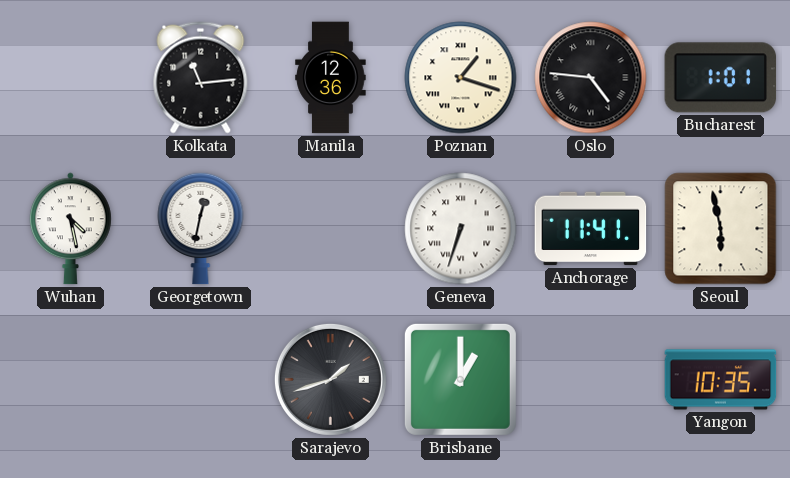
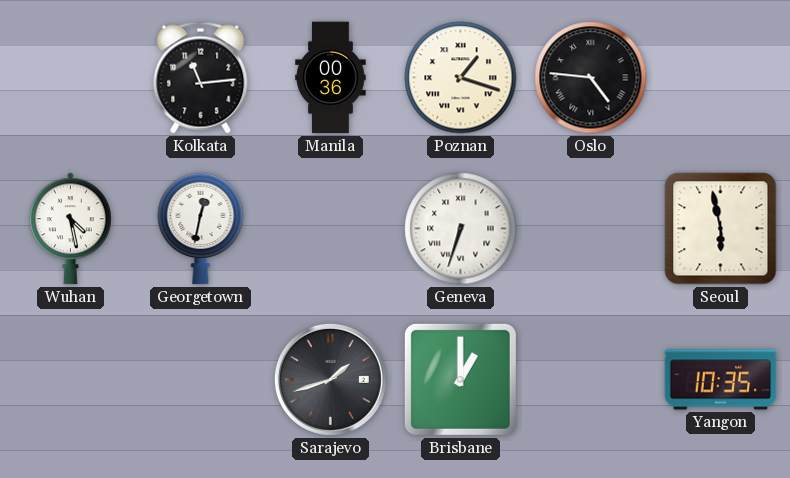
Manila: 12:36 -> 00:36 (331, 78)
Bucharest: 1:01 -> none (721, 78)
Anchorage: 11:41 -> none (591, 229)
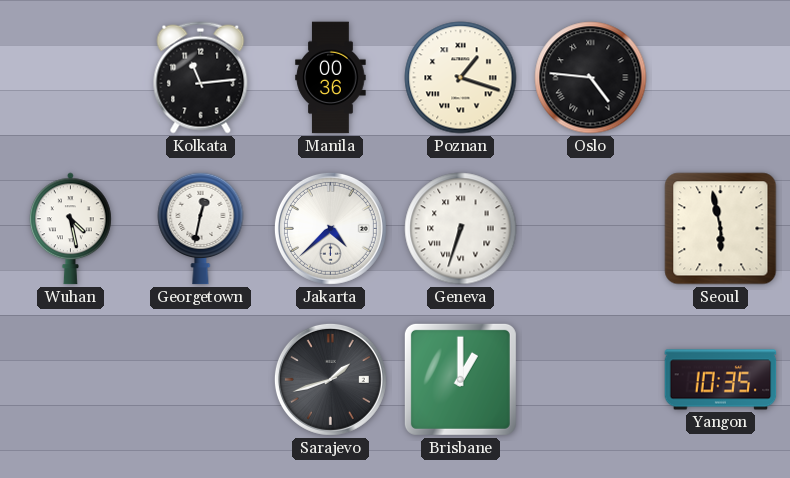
Jakarta: none -> 4:38 (330, 228)
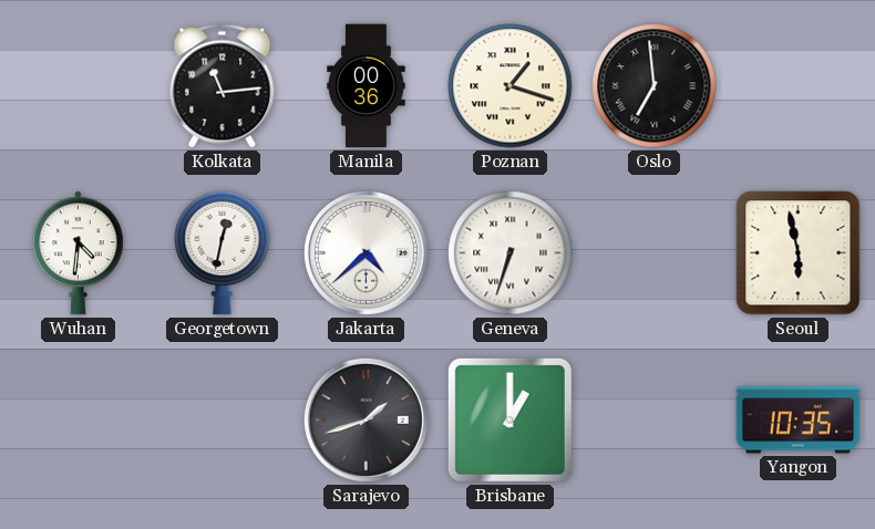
Oslo: 4:46 -> 6:59 (655, 86)
Wuhan: 4:28 -> 4:31 (78, 253)
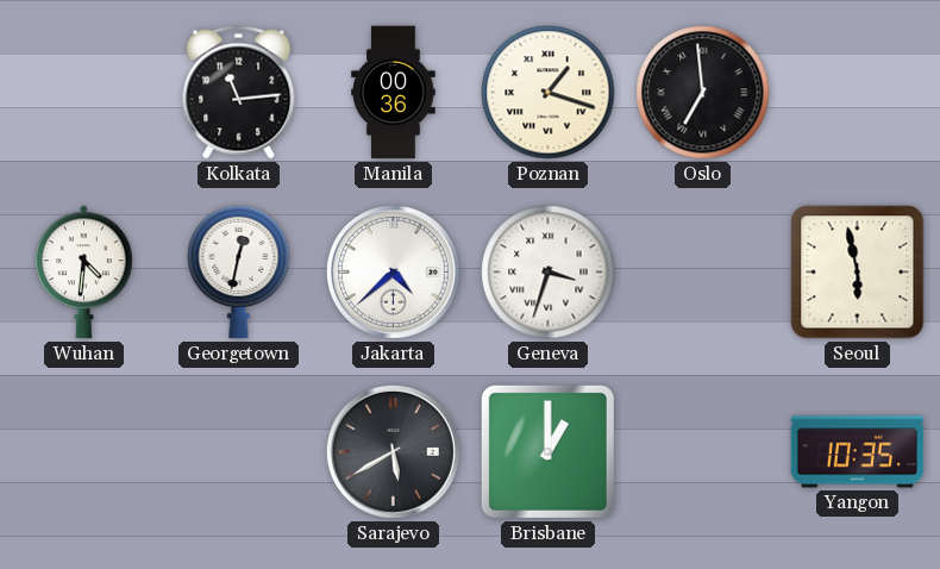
Geneva: 6:33 -> 3:33 (549, 273)
Sarajevo: 1:42 -> 5:40 (393, 451)
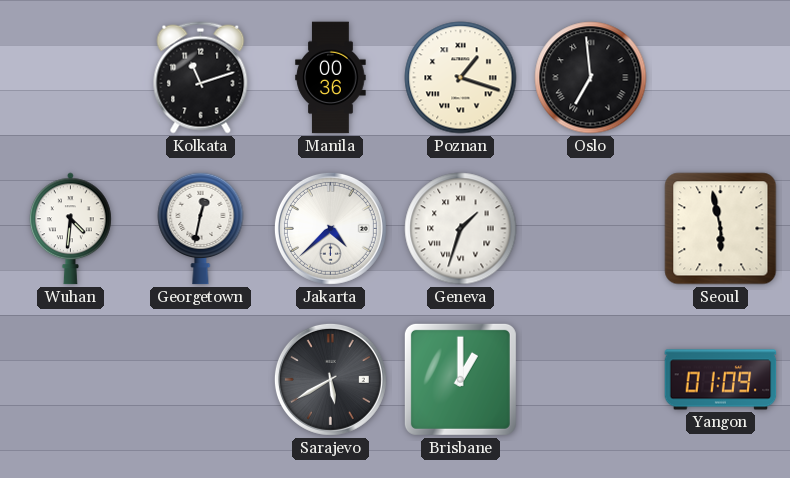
Kolkata: 11:14 -> 11:12 (201, 78)
Geneva: 3:33 -> 1:33 (461, 229)
Yangon: 10:35 -> 01:09 (721, 380)
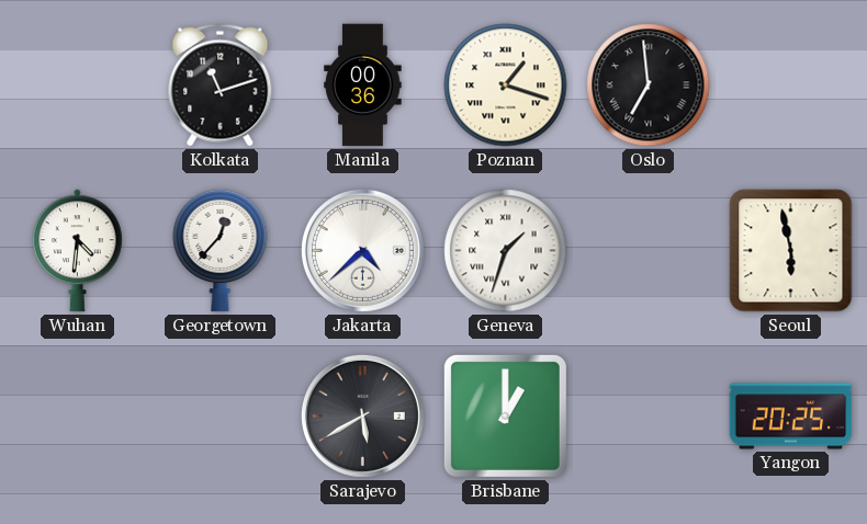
Georgetown: 12:32 -> 12:37 (221, 250)
Yangon: 01:09 -> 20:25 (791, 417)
